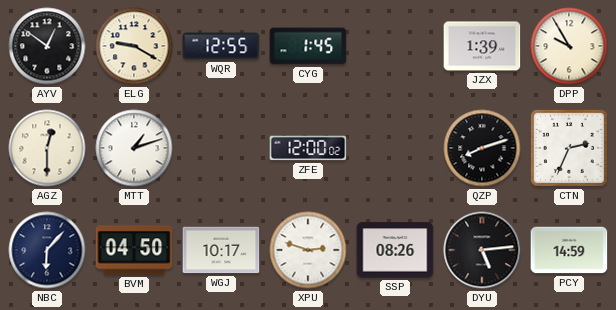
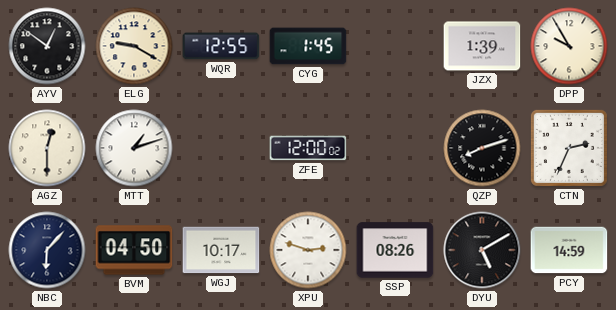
DYU: 5:14 -> 5:10 (482, 250)
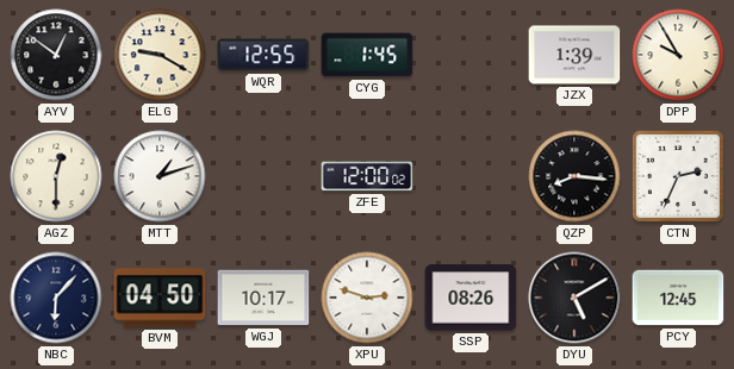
QZP: 8:12 -> 8:16 (574, 176)
PCY: 14:59 -> 12:45 (678, 298)
